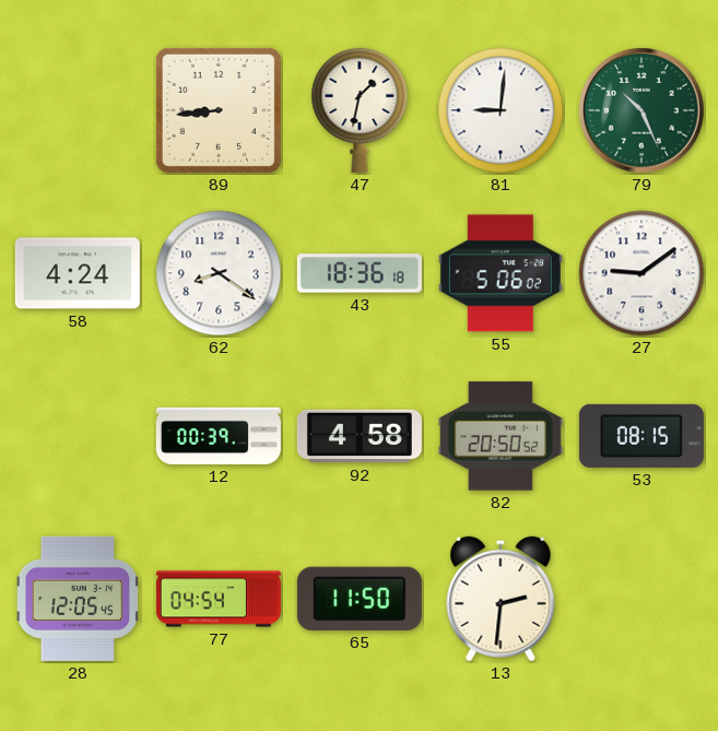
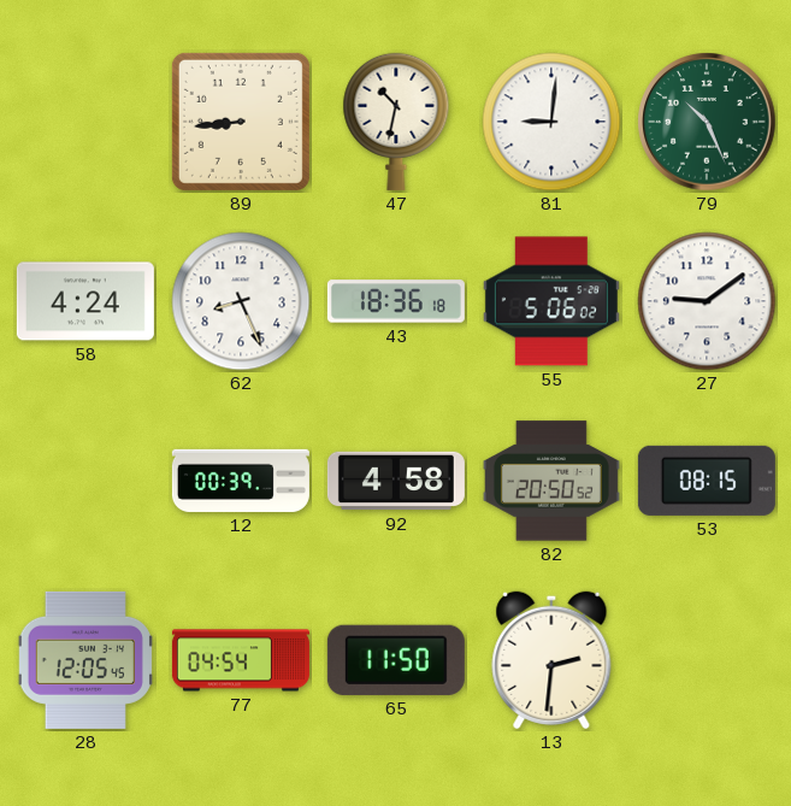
47: 1:32 -> 10:32 (396, 122)
62: 8:21 -> 8:26 (241, 301)
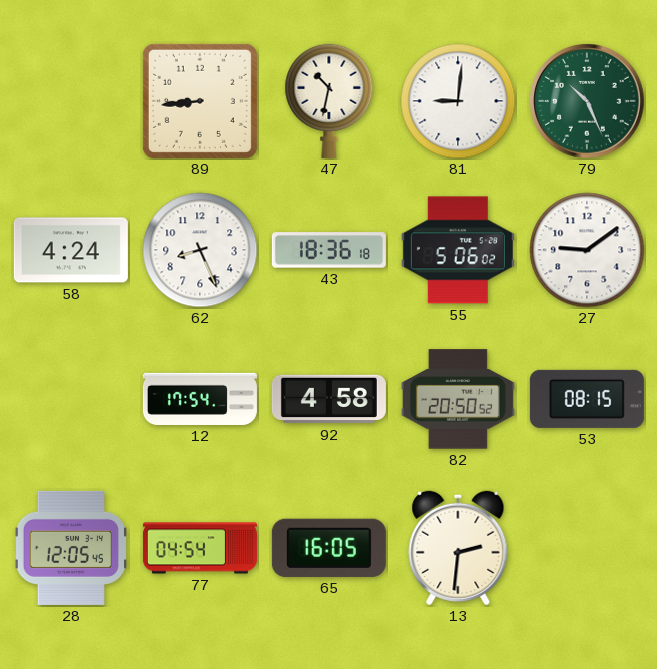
12: 00:39 -> 17:54 (200, 399)
65: 11:50 -> 16:05 (329, 548)
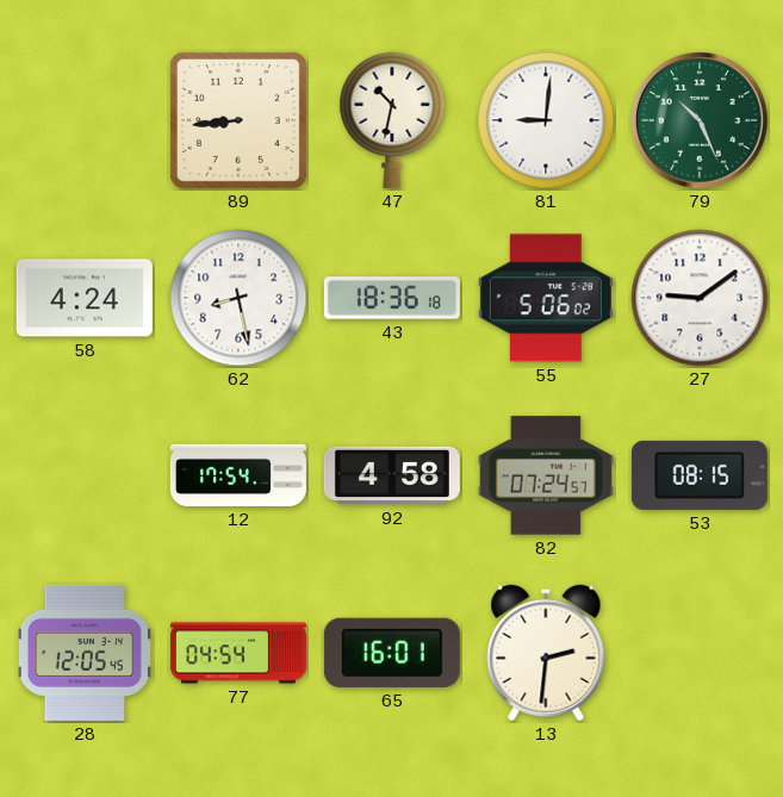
62: 8:26 -> 8:28 (238, 298)
82: 20:50 -> 07:24 (546, 475)
65: 16:05 -> 16:01 (392, 653)
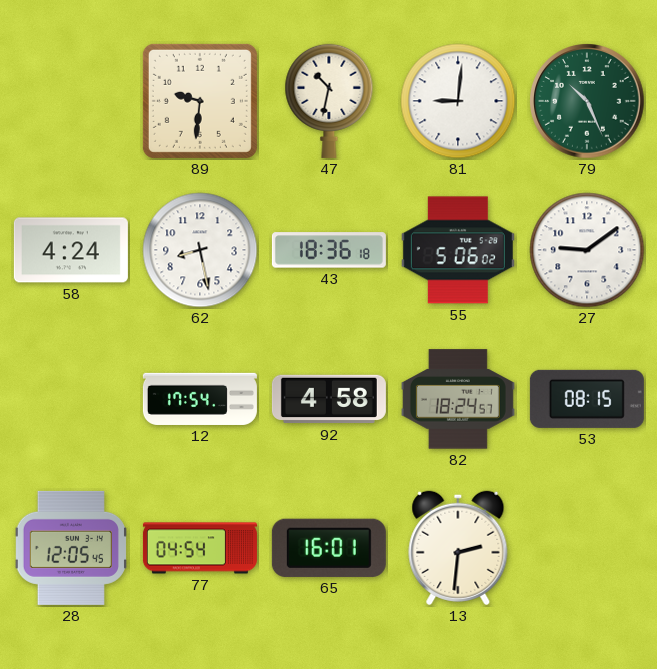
89: 8:44 -> 9:31 (200, 101)
82: 07:24 -> 18:24 (458, 399)
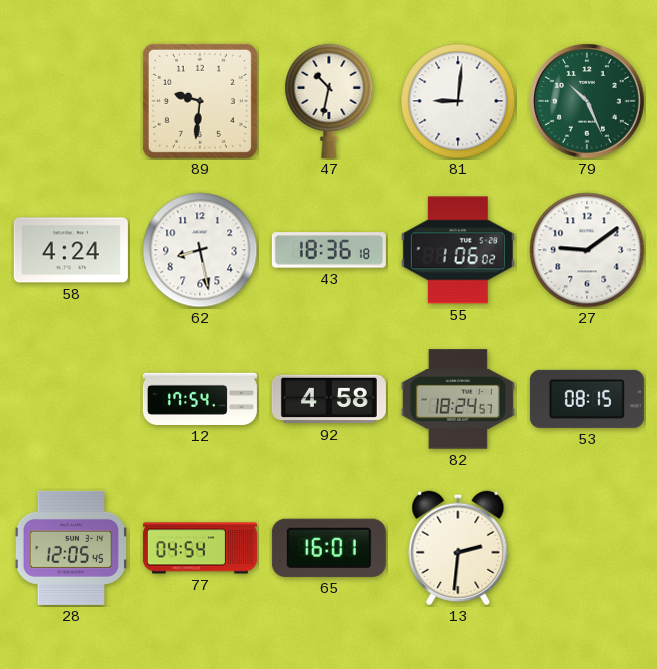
55: 5:06 -> 1:06 (458, 250)
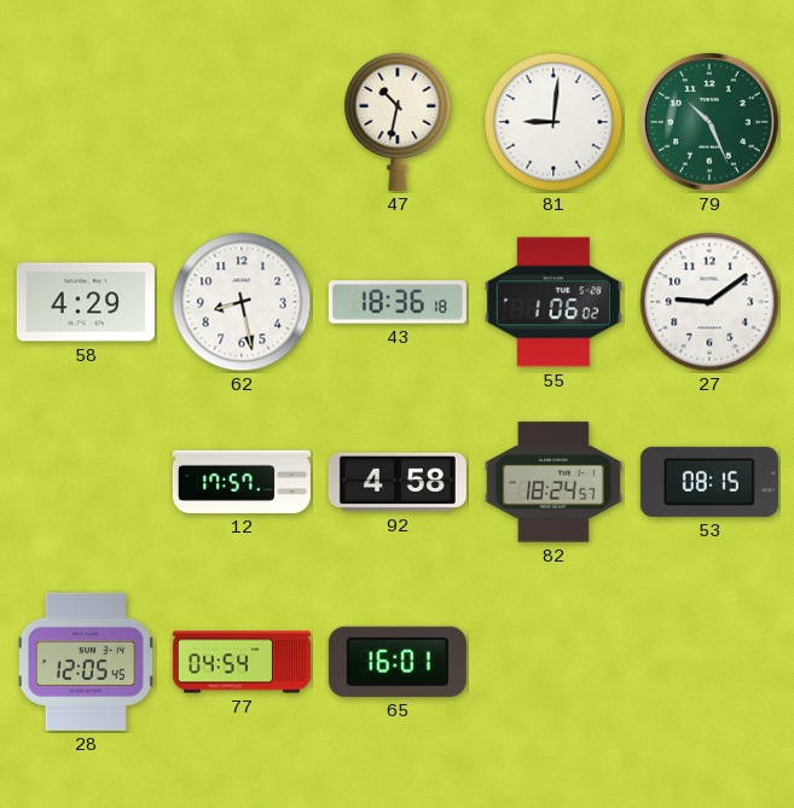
89: 9:31 -> none (200, 101)
58: 4:24 -> 4:29 (86, 302)
12: 17:54 -> 17:57 (242, 482)
13: 2:31 -> none (458, 548)
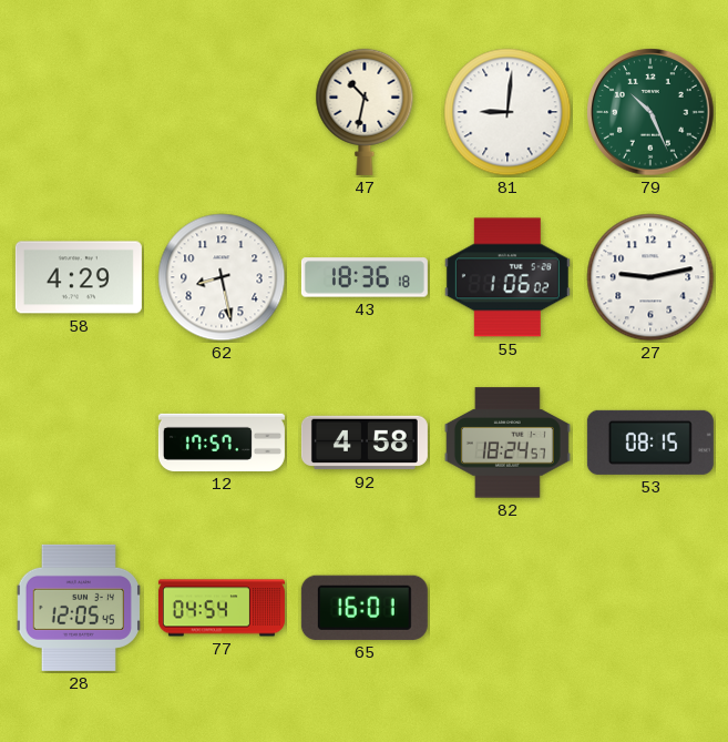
27: 9:09 -> 9:13 (650, 277)
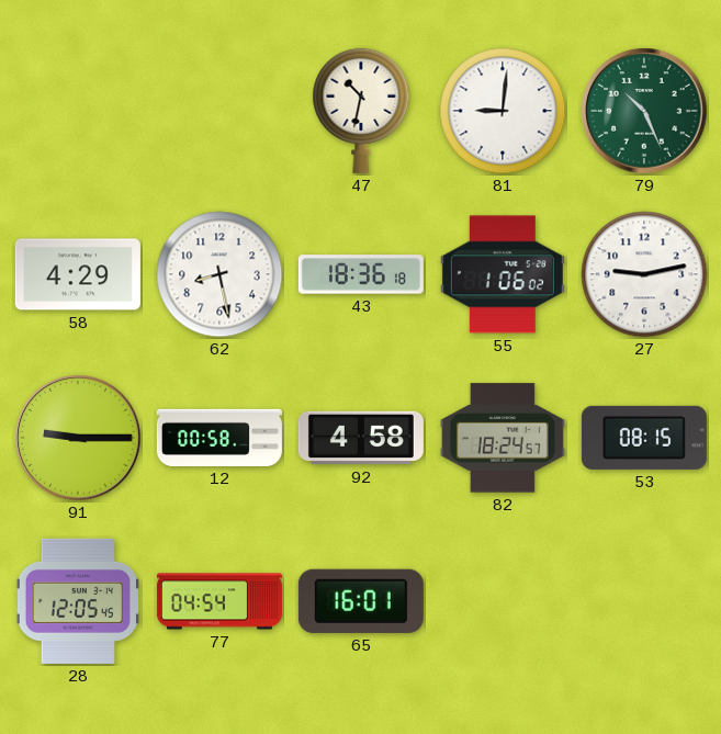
91: none -> 9:15 (78, 438)
12: 17:57 -> 00:58 (219, 438)
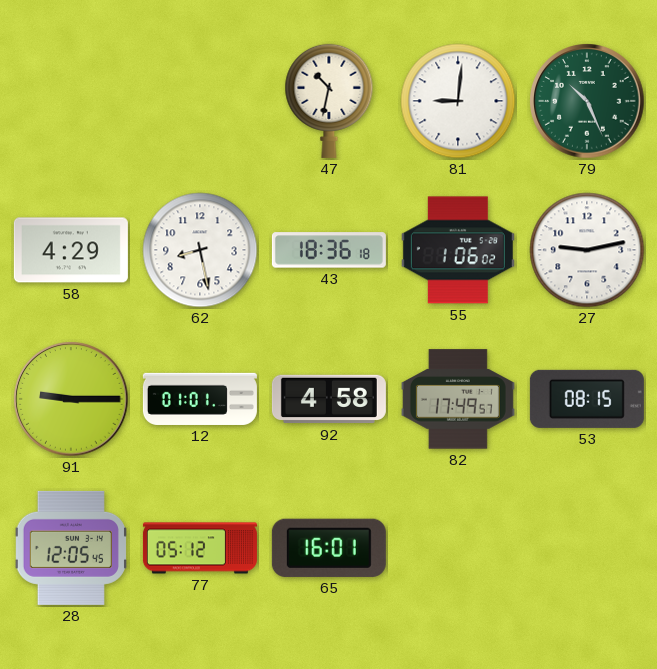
12: 00:58 -> 01:01 (200, 399)
82: 18:24 -> 17:49 (458, 399)
77: 04:54 -> 05:12 (200, 548)
